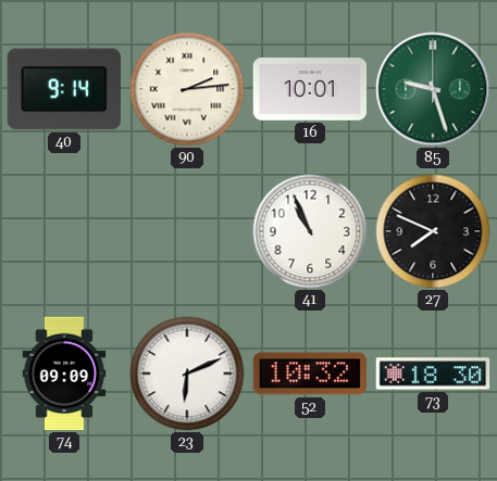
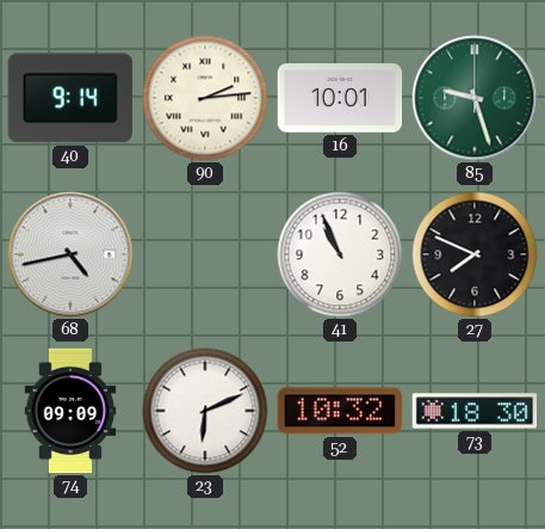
68: none -> 4:43 (70, 254)
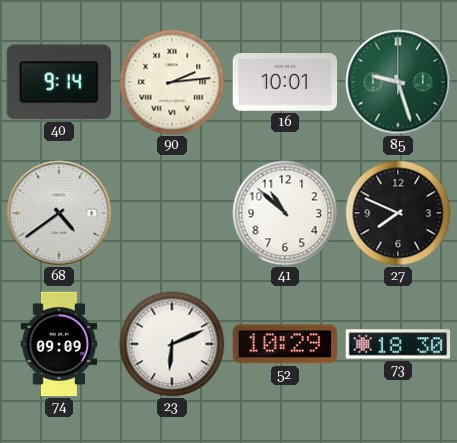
68: 4:43 -> 4:39 (59, 213)
41: 10:56 -> 10:52 (285, 213)
52: 10:32 -> 10:29 (285, 344)
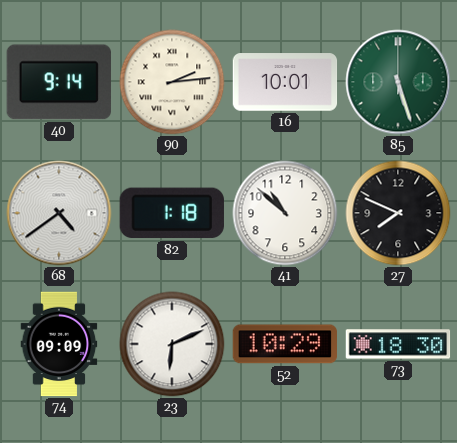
85: 9:27 -> 5:27 (398, 82)
82: none -> 1:18 (172, 213)
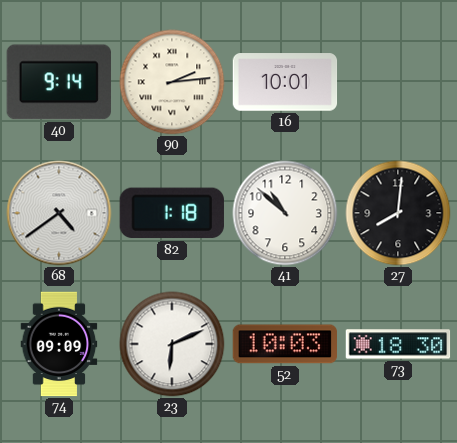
85: 5:27 -> none (398, 82)
27: 7:49 -> 8:01 (398, 213)
52: 10:29 -> 10:03 (285, 344)
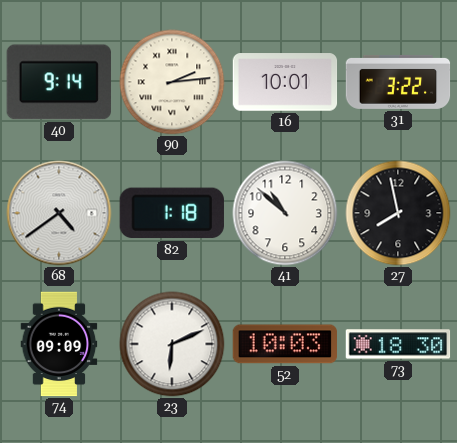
31: none -> 3:22 (398, 82)
27: 8:01 -> 7:58 (398, 213)
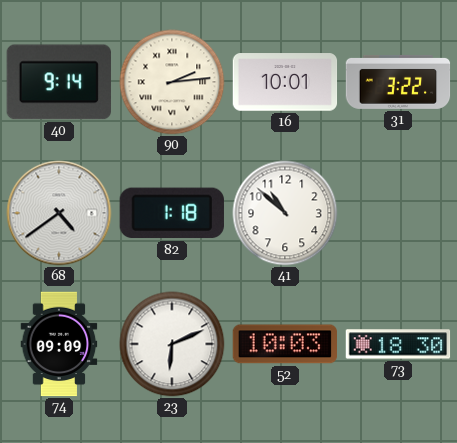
27: 7:58 -> none (398, 213)
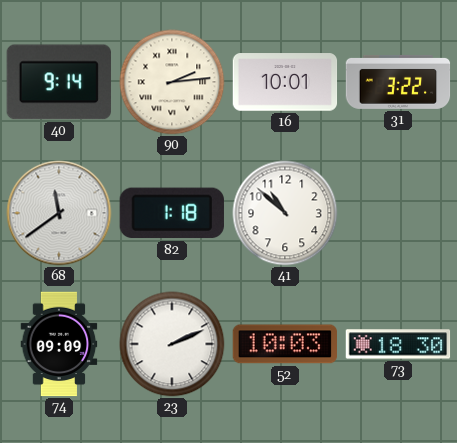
68: 4:39 -> 11:39 (59, 213)
23: 6:11 -> 2:11 (172, 344)
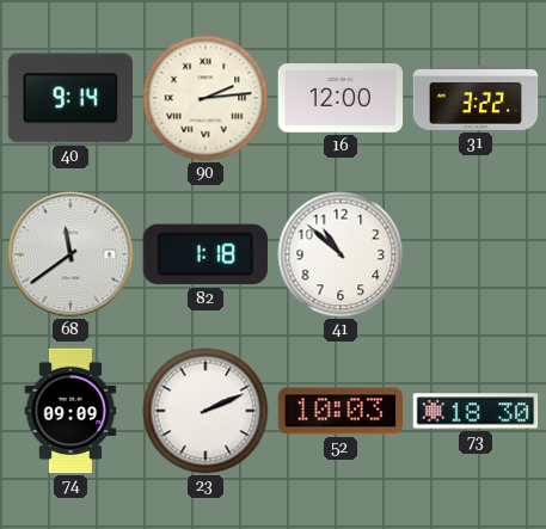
16: 10:01 -> 12:00 (341, 98)
